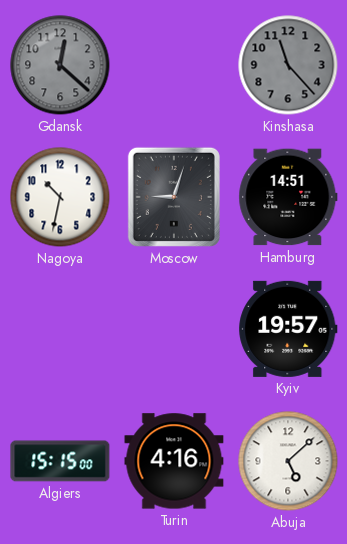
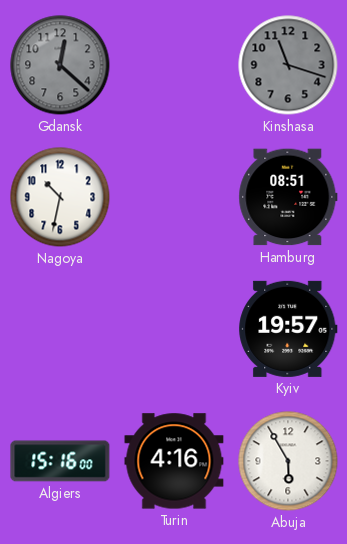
Kinshasa: 11:23 -> 11:18 (288, 65)
Moscow: 9:03 -> none (174, 197)
Hamburg: 14:51 -> 08:51 (288, 197)
Algiers: 15:15 -> 15:16 (60, 461)
Abuja: 5:08 -> 5:55 (288, 461)
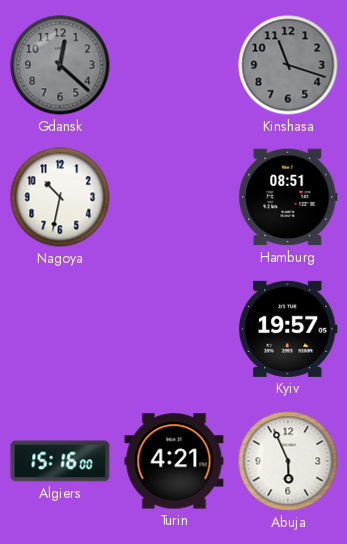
Turin: 4:16 -> 4:21 (174, 461)
Abuja: 5:55 -> 5:56 (288, 461)
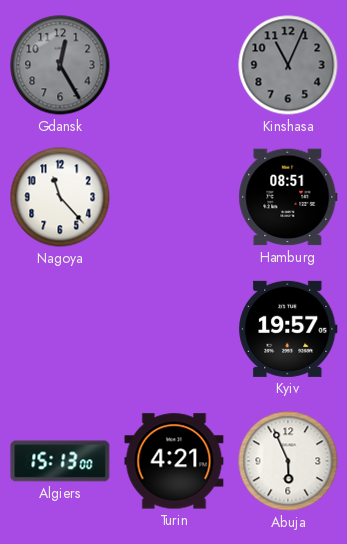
Gdansk: 12:22 -> 12:25 (60, 65)
Kinshasa: 11:18 -> 11:04 (288, 65)
Nagoya: 10:32 -> 11:23 (60, 197)
Algiers: 15:16 -> 15:13 (60, 461)
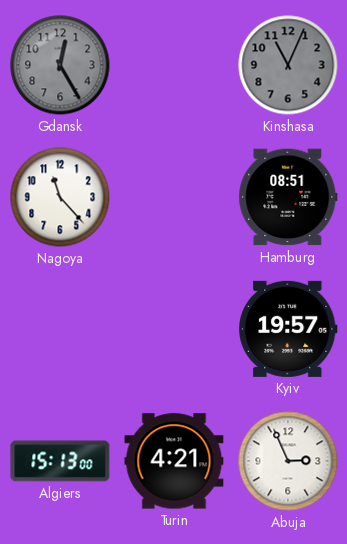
Abuja: 5:56 -> 2:56 (288, 461)
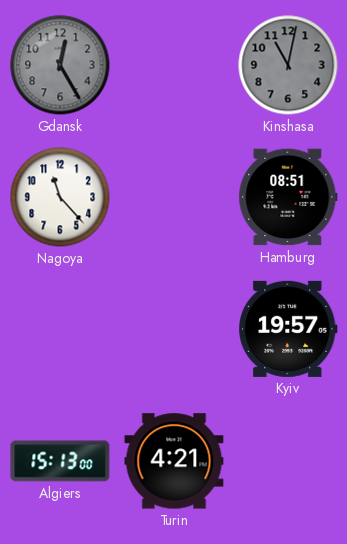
Kinshasa: 11:04 -> 11:02 (288, 65)
Abuja: 2:56 -> none (288, 461)
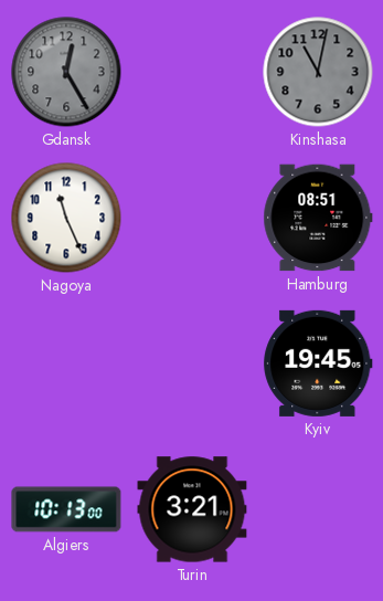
Nagoya: 11:23 -> 11:26 (66, 218)
Kyiv: 19:57 -> 19:45 (318, 363)
Algiers: 15:13 -> 10:13 (66, 509)
Turin: 4:21 -> 3:21 (192, 509)
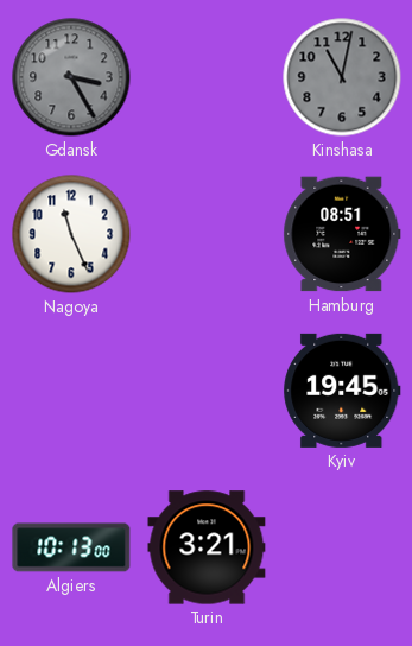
Gdansk: 12:25 -> 3:25 (71, 77)
